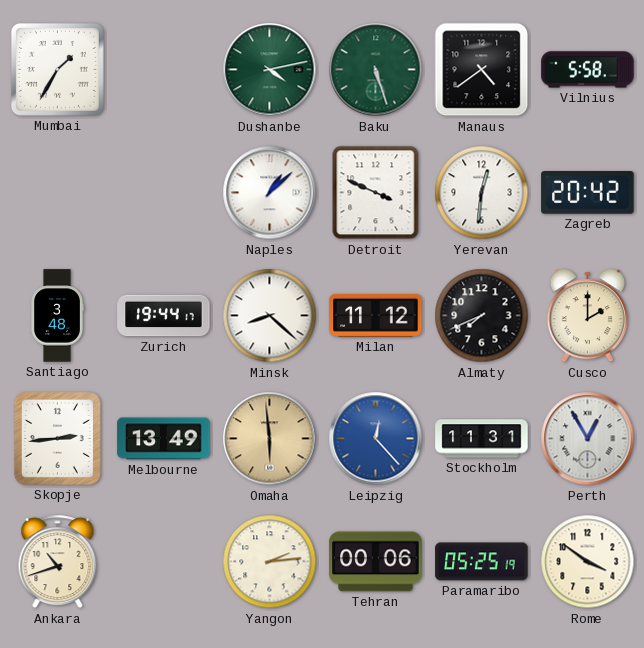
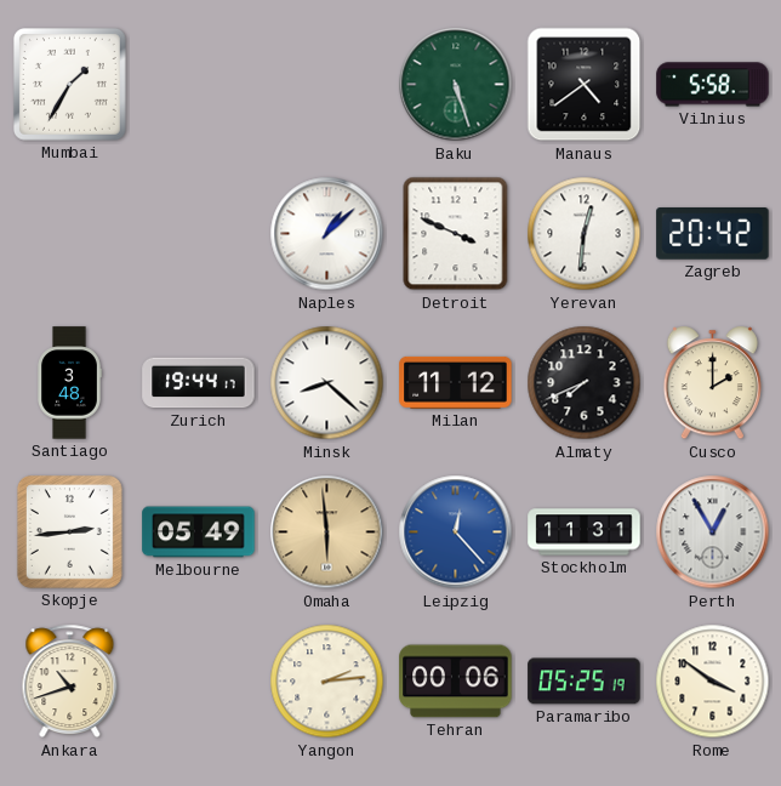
Dushanbe: 4:13 -> none (270, 70)
Melbourne: 13:49 -> 05:49 (199, 532)
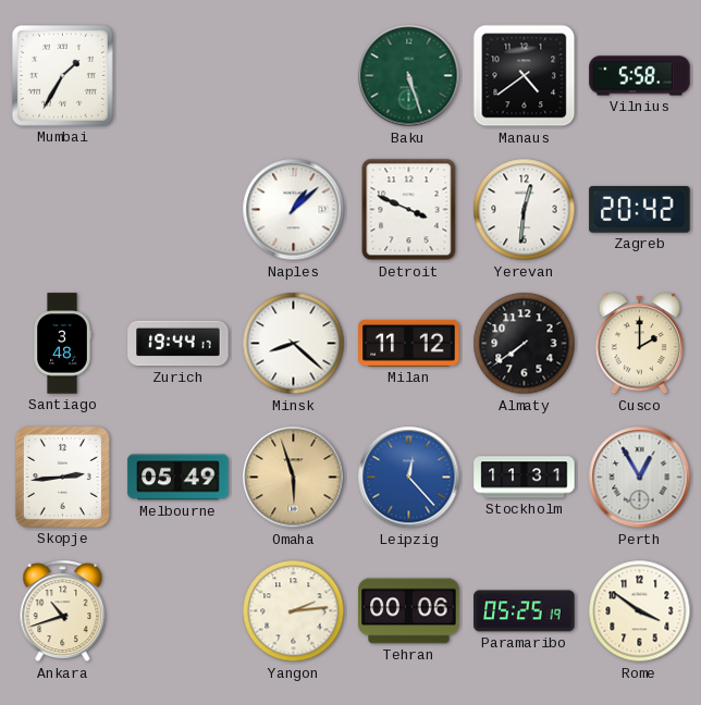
Almaty: 7:41 -> 7:39 (525, 344)
Omaha: 5:59 -> 5:57 (294, 478)
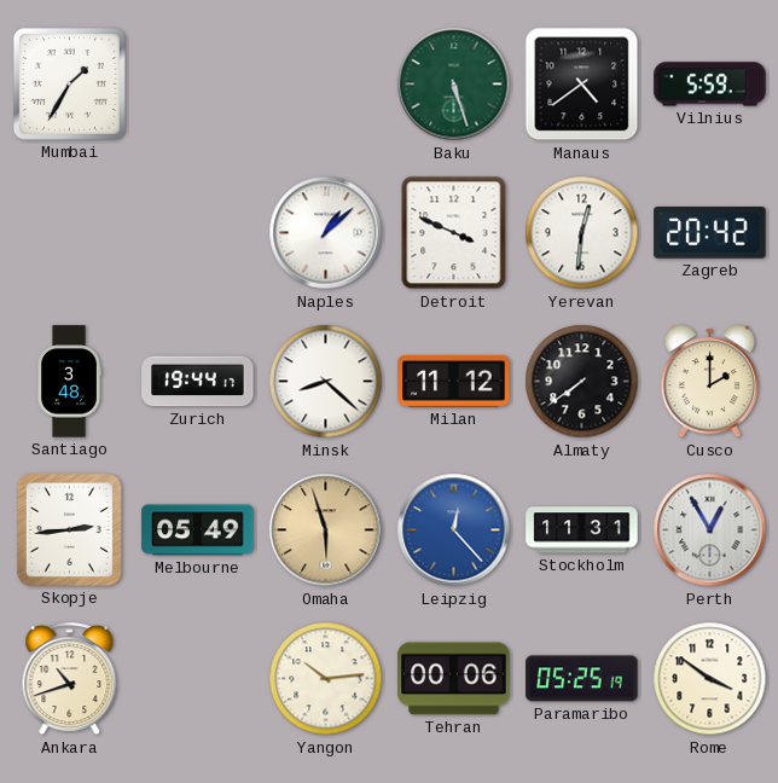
Vilnius: 5:58 -> 5:59 (710, 85)
Yangon: 2:14 -> 10:14 (326, 679)
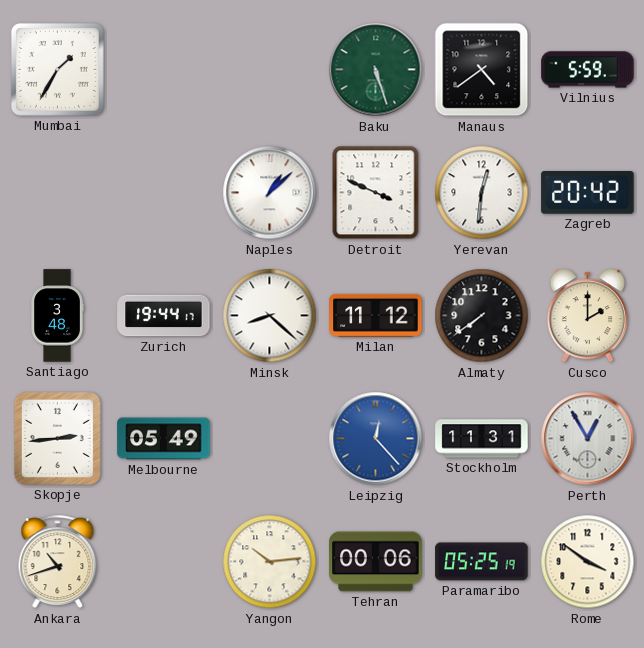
Omaha: 5:57 -> none (326, 530)
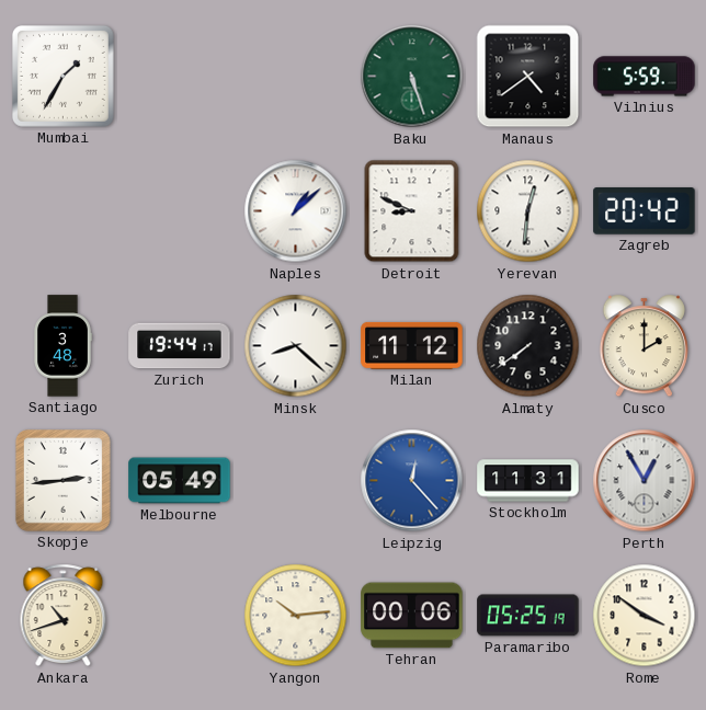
Detroit: 3:49 -> 8:49 (412, 211)
